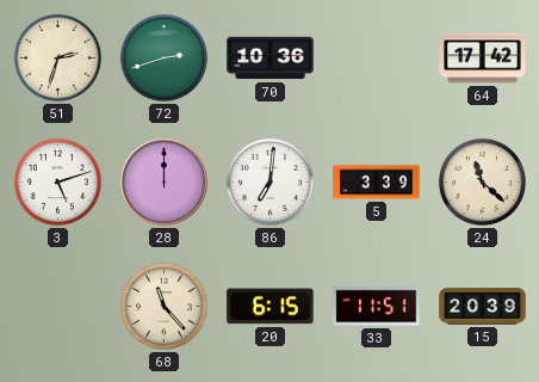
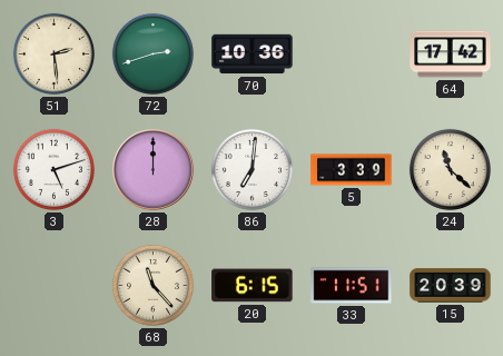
51: 2:33 -> 2:29 (53, 53)
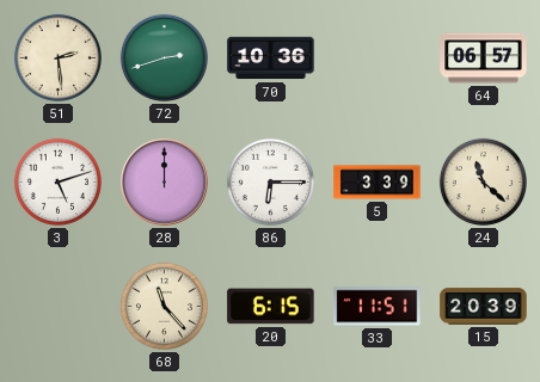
64: 17:42 -> 06:57 (484, 58)
86: 7:01 -> 6:15 (270, 181)
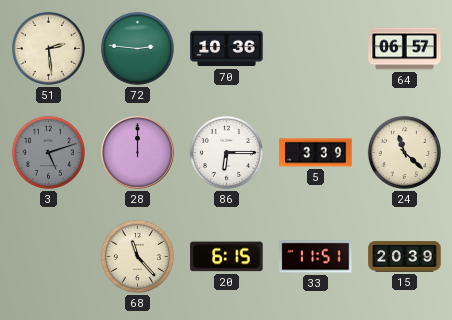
72: 2:42 -> 2:46 (137, 48)
3 dial: white -> grey (48, 152)
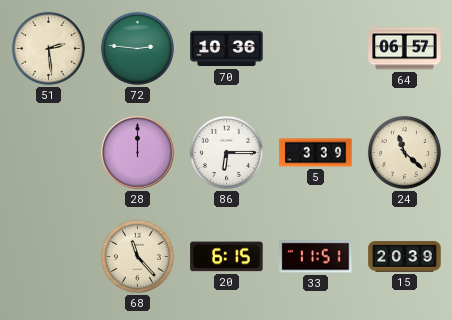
3: 5:12 -> none (48, 152)
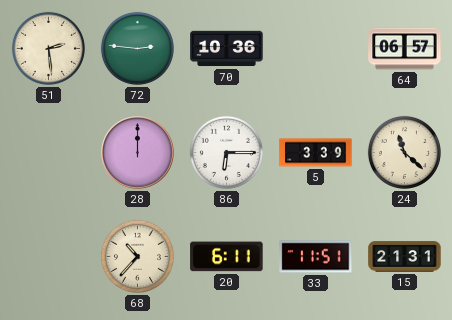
68: 11:23 -> 10:37 (137, 256)
20: 6:15 -> 6:11 (227, 257)
15: 20:39 -> 21:31 (405, 257)
